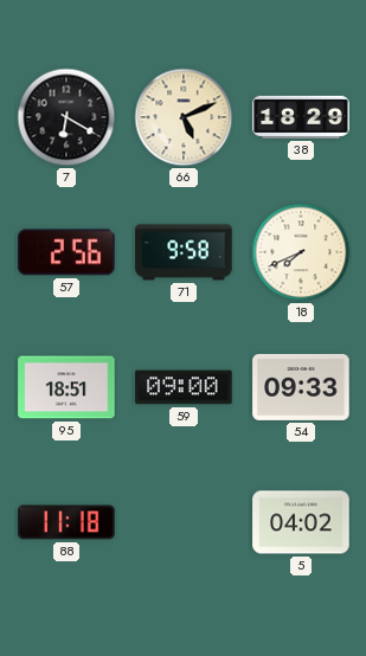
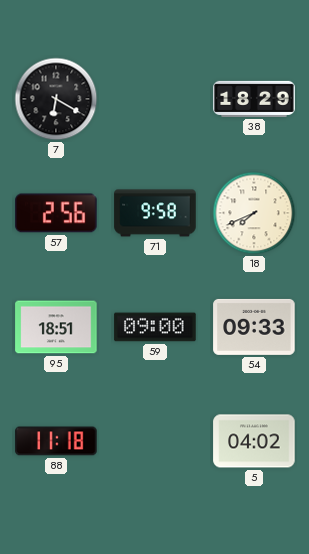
66: 5:11 -> none (184, 117)
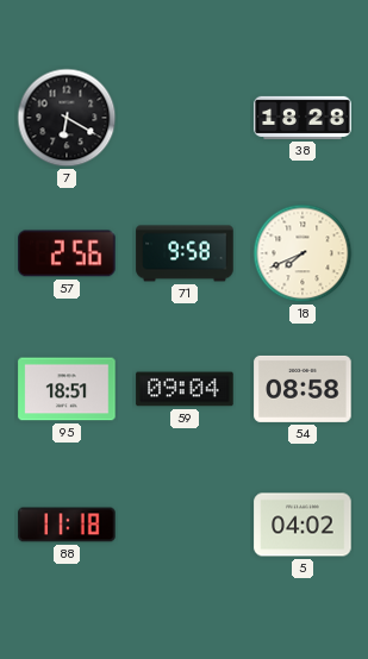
38: 18:29 -> 18:28 (302, 118)
59: 09:00 -> 09:04 (185, 389)
54: 09:33 -> 08:58 (302, 389)
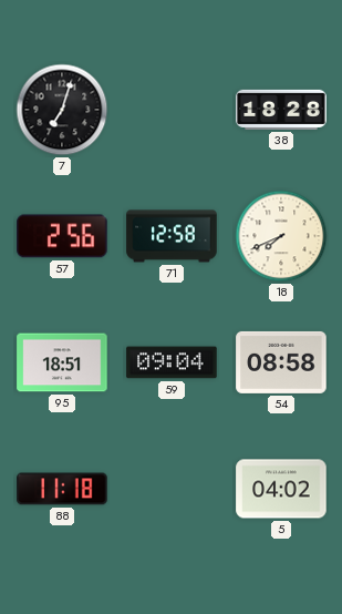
7: 6:20 -> 7:03 (62, 110)
71: 9:58 -> 12:58 (172, 236)
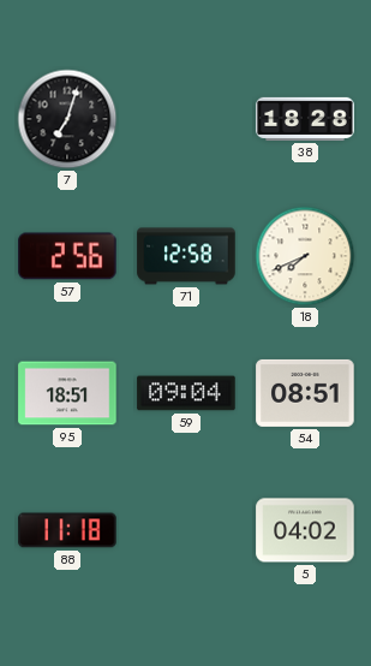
54: 08:58 -> 08:51 (305, 393)
